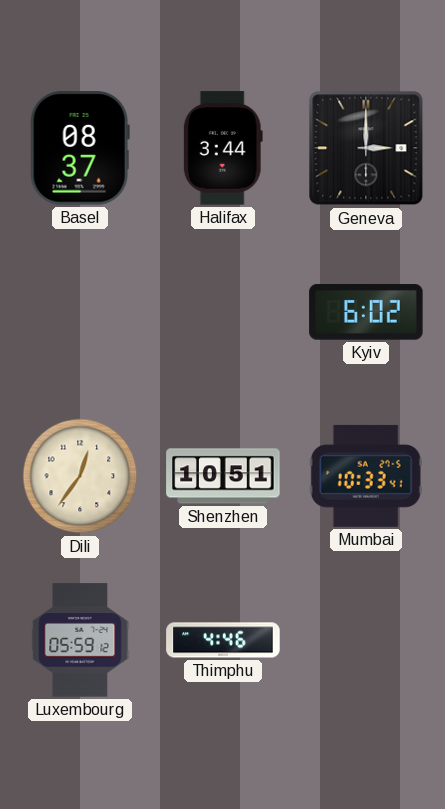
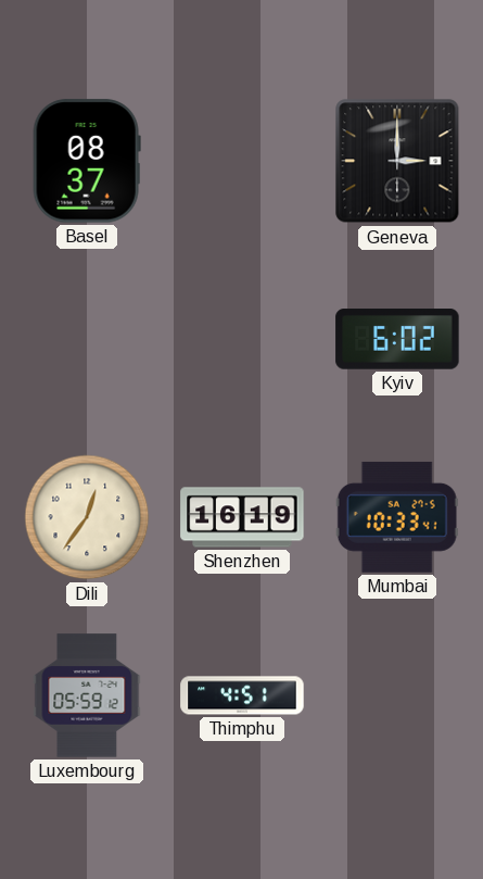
Halifax: 3:44 -> none (223, 148)
Shenzhen: 10:51 -> 16:19 (242, 517)
Thimphu: 4:46 -> 4:51 (242, 695)
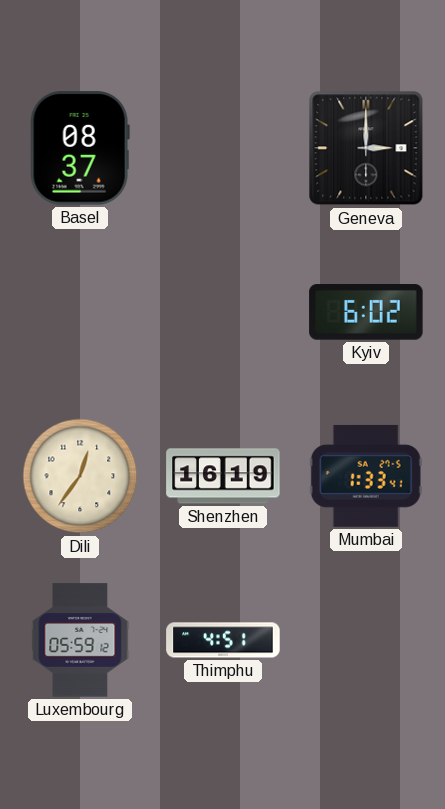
Mumbai: 10:33 -> 1:33 (366, 476)
